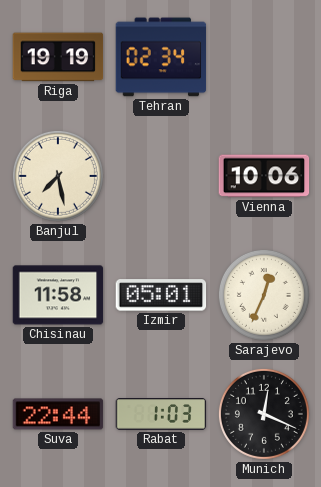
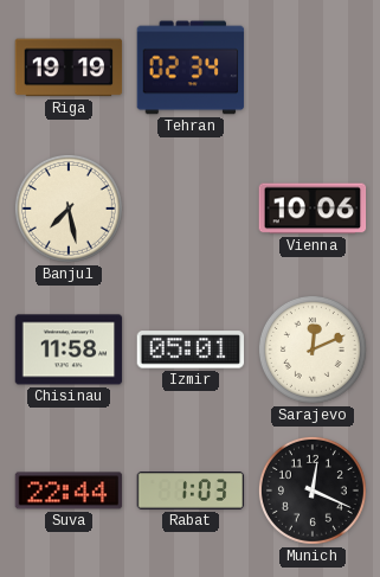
Sarajevo: 12:34 -> 12:11 (313, 350)
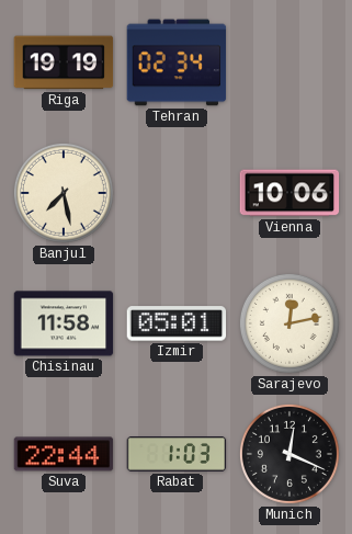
Sarajevo: 12:11 -> 12:13 (289, 323)
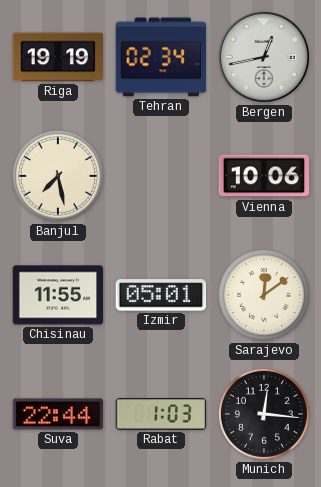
Bergen: none -> 12:43 (264, 57)
Chisinau: 11:58 -> 11:55 (58, 295)
Sarajevo: 12:13 -> 12:09 (264, 295)
Munich: 12:19 -> 12:16 (264, 414)
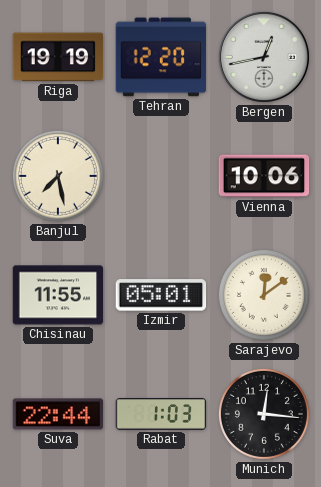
Tehran: 02:34 -> 12:20 (161, 57)
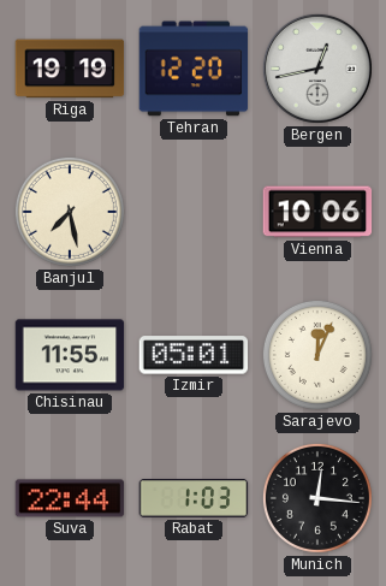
Sarajevo: 12:09 -> 12:04 (317, 355)
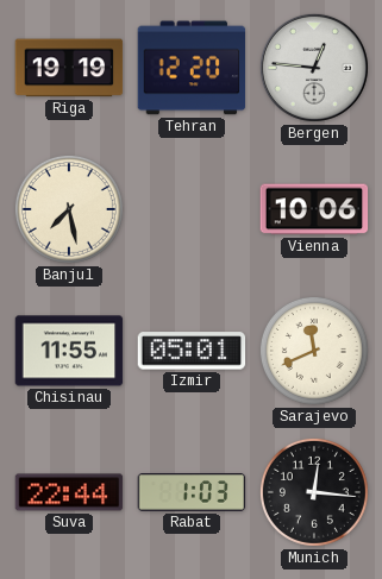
Bergen: 12:43 -> 12:46 (314, 68)
Sarajevo: 12:04 -> 11:41 (314, 351)
